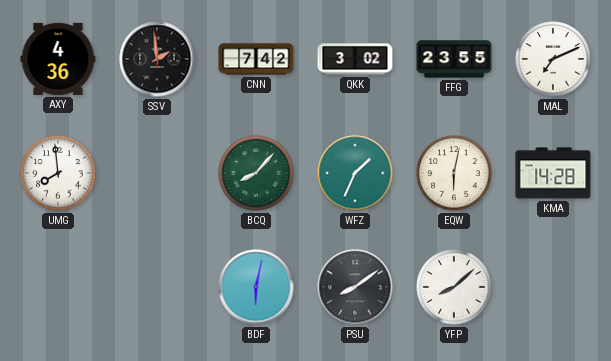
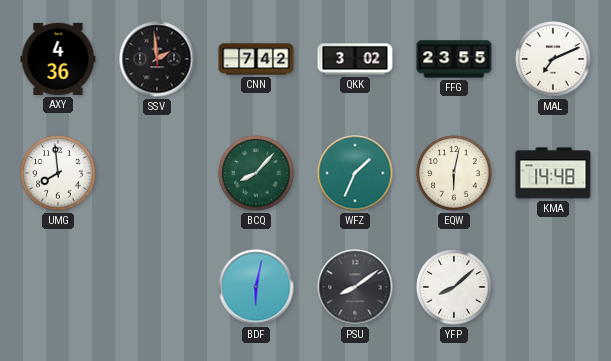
KMA: 14:28 -> 14:48 (553, 173)
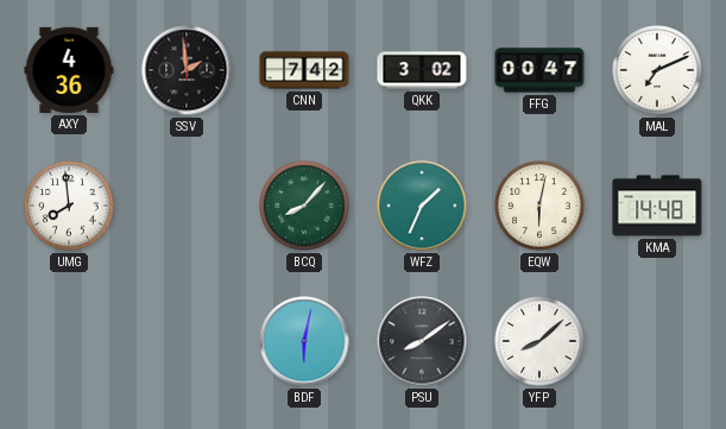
FFG: 23:55 -> 00:47 (539, 70)
